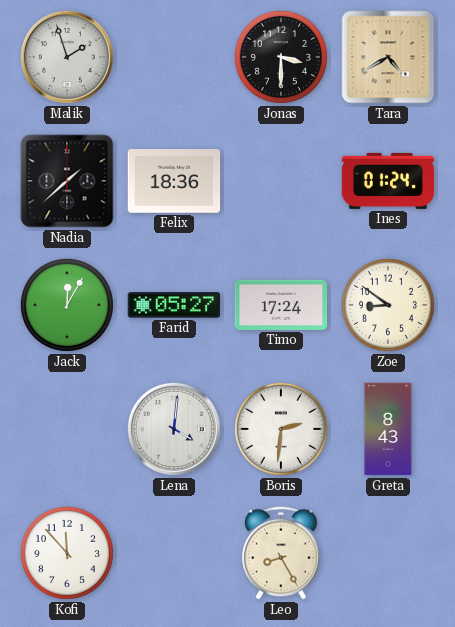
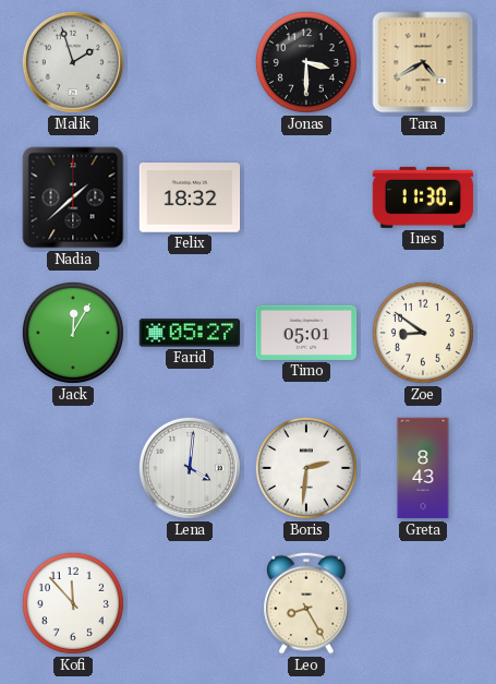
Felix: 18:36 -> 18:32 (190, 197)
Ines: 01:24 -> 11:30 (423, 197)
Timo: 17:24 -> 05:01 (306, 333)
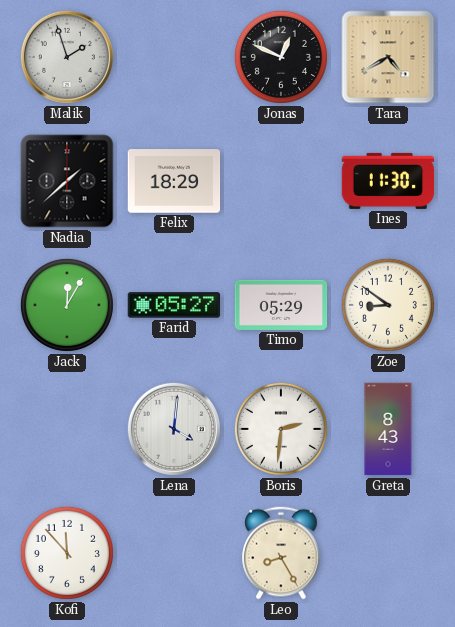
Jonas: 3:30 -> 12:49 (281, 57)
Felix: 18:32 -> 18:29 (174, 181)
Timo: 05:01 -> 05:29 (281, 305)
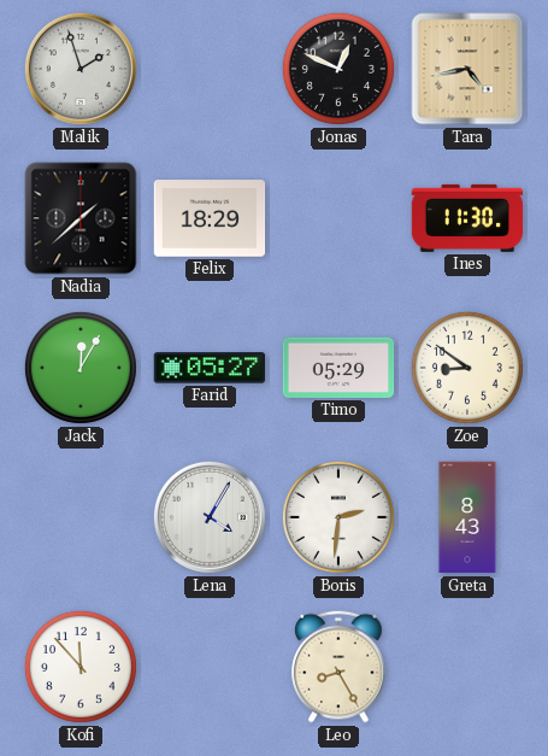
Tara: 4:40 -> 4:43 (467, 69)
Lena: 4:01 -> 4:05 (210, 517)
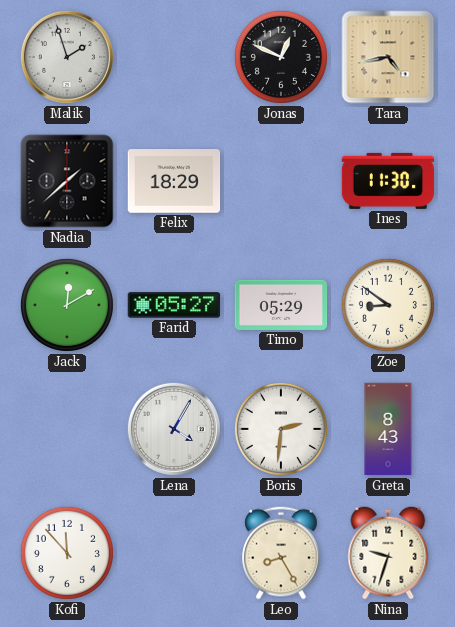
Jack: 12:05 -> 12:10 (67, 305)
Nina: none -> 9:33 (388, 553)
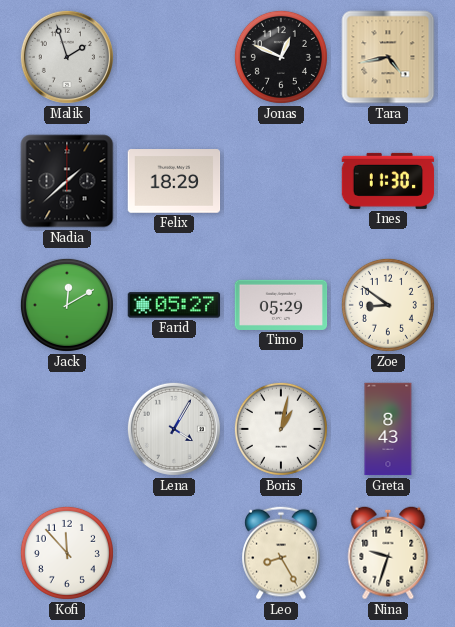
Boris: 2:31 -> 1:02 (281, 429)
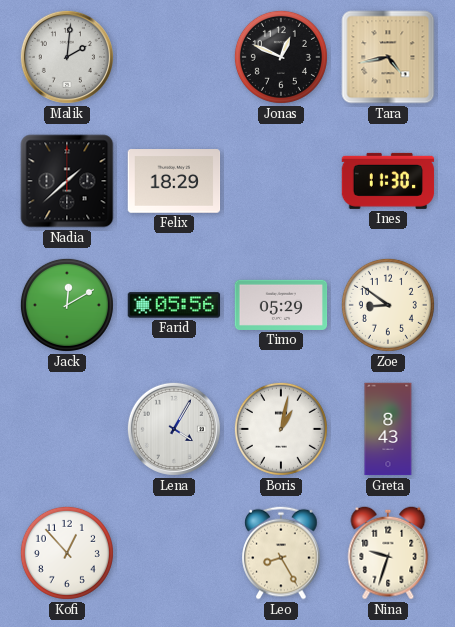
Malik: 1:57 -> 2:01 (67, 57)
Farid: 05:27 -> 05:56 (174, 305)
Kofi: 11:53 -> 12:53 (67, 553)
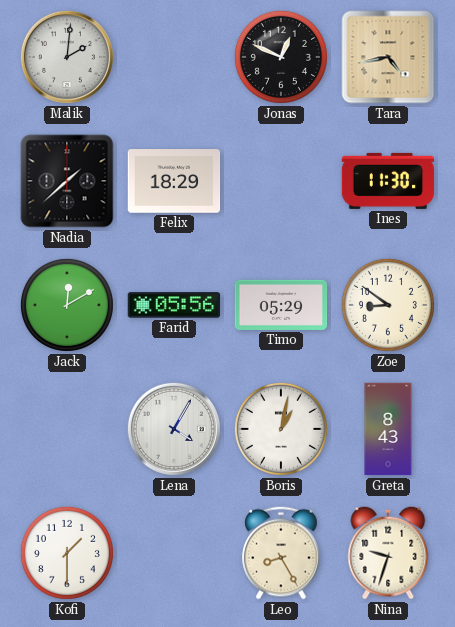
Kofi: 12:53 -> 1:30 (67, 553)
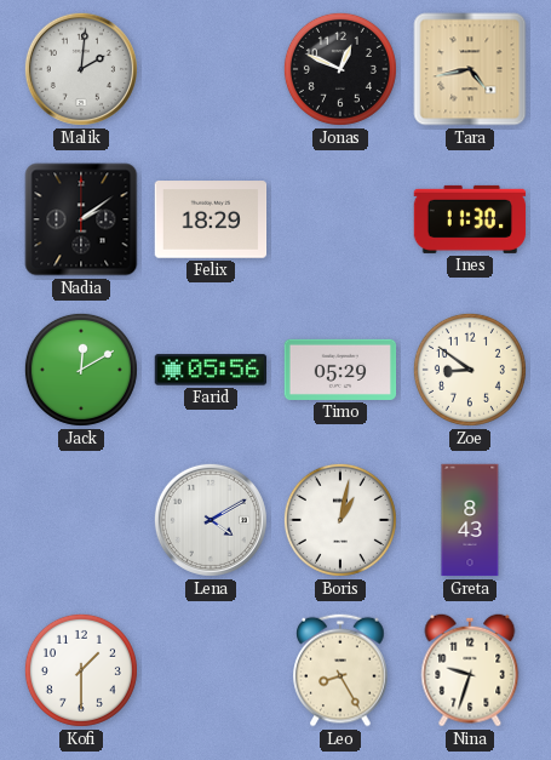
Nadia: 1:38 -> 2:09 (81, 219)
Lena: 4:05 -> 4:10 (211, 520)
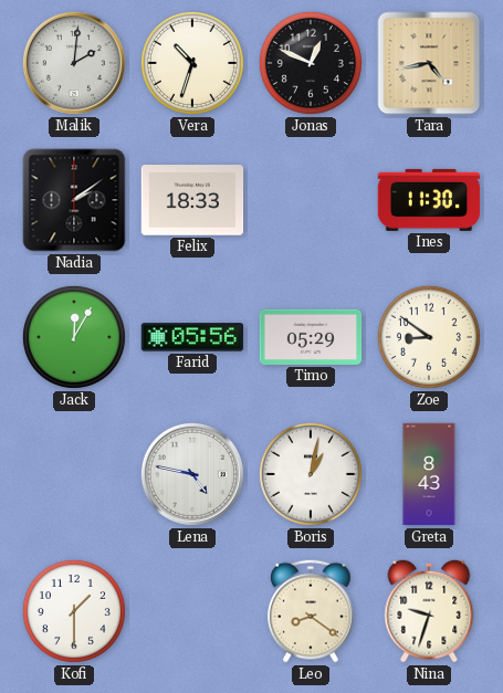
Vera: none -> 10:33 (192, 63)
Felix: 18:29 -> 18:33 (192, 200)
Jack: 12:10 -> 12:05 (74, 337)
Lena: 4:10 -> 4:47 (192, 474)
Leo: 8:25 -> 8:21 (311, 611)
